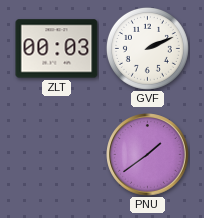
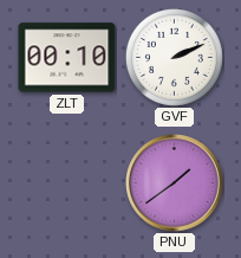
ZLT: 00:03 -> 00:10 (67, 58)
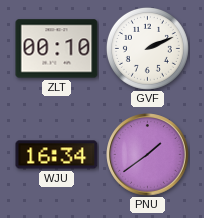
WJU: none -> 16:34 (57, 155)
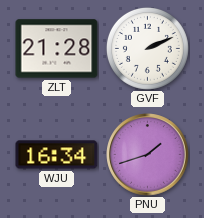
ZLT: 00:10 -> 21:28 (57, 49)
PNU: 1:39 -> 1:42 (148, 155)
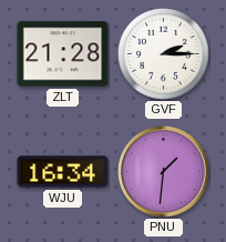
GVF: 2:11 -> 2:15 (163, 53)
PNU: 1:42 -> 1:31 (164, 172)
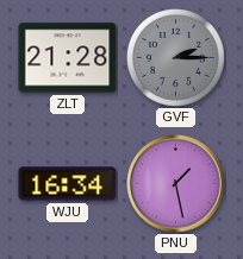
GVF dial: white -> grey (175, 57)
PNU: 1:31 -> 1:28 (176, 184)
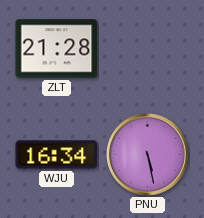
GVF: 2:15 -> none (175, 57)
PNU: 1:28 -> 5:28 (148, 155)
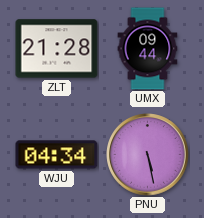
UMX: none -> 09:44 (148, 49)
WJU: 16:34 -> 04:34 (57, 155)
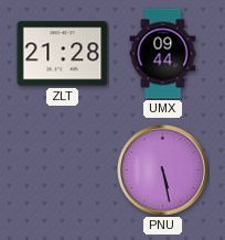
WJU: 04:34 -> none (57, 155)
